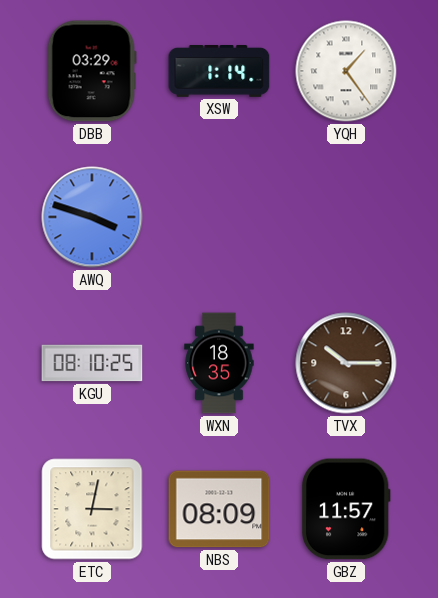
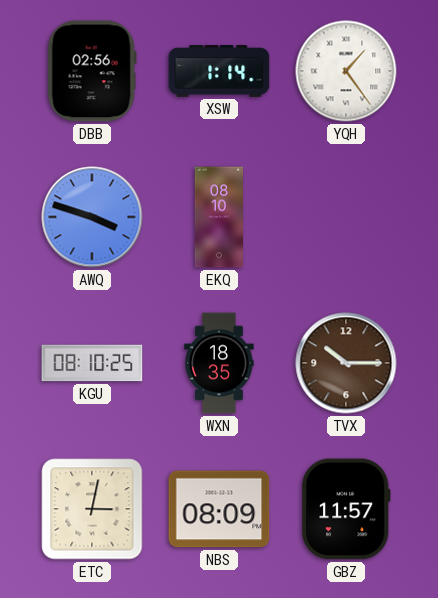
DBB: 03:29 -> 02:56 (92, 71)
EKQ: none -> 08:10 (218, 217)
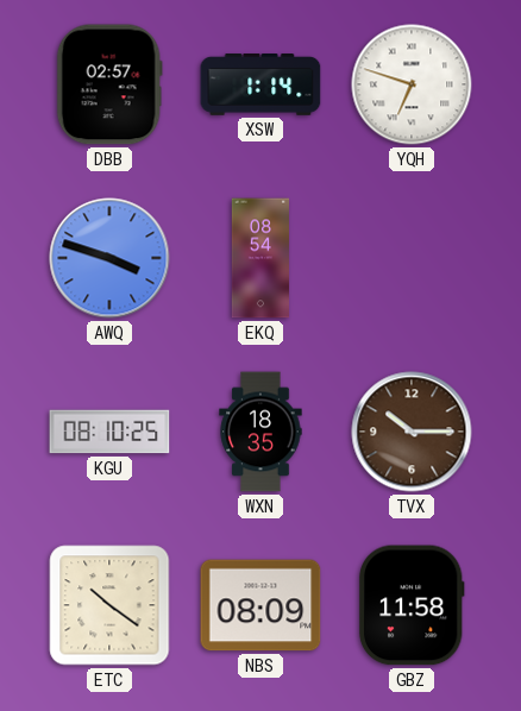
DBB: 02:56 -> 02:57 (109, 84)
YQH: 1:24 -> 6:48 (412, 84)
EKQ: 08:10 -> 08:54 (259, 258)
ETC: 3:02 -> 10:21 (109, 605)
GBZ: 11:57 -> 11:58 (412, 605)
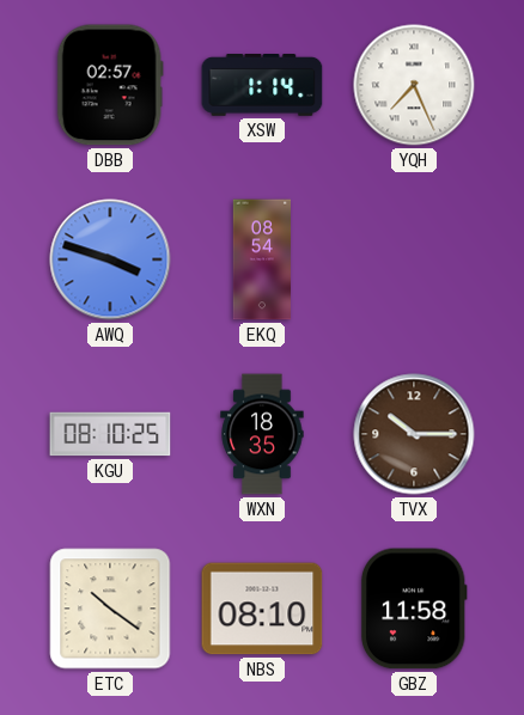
YQH: 6:48 -> 7:26 (414, 85)
NBS: 08:09 -> 08:10 (262, 609)
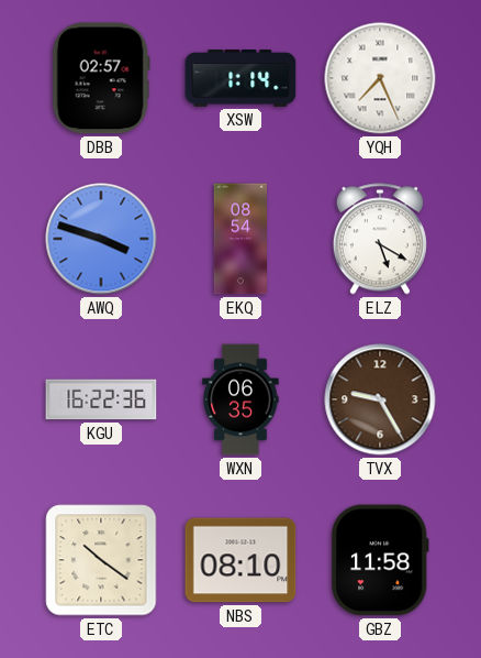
ELZ: none -> 5:20 (380, 239)
KGU: 08:10 -> 16:22 (101, 399)
WXN: 18:35 -> 06:35 (240, 399)
TVX: 10:15 -> 9:25 (380, 399)
